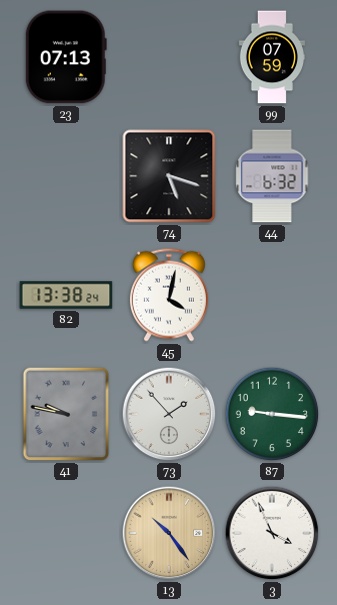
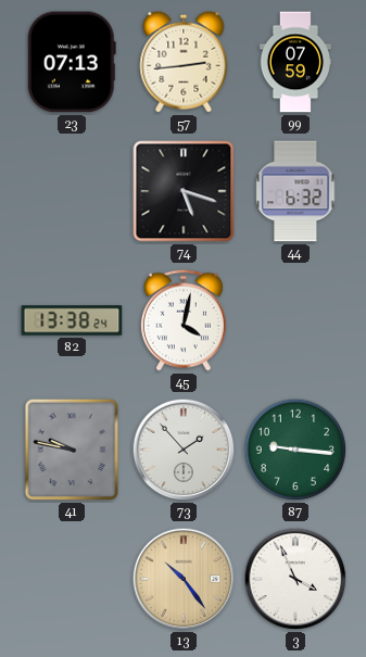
57: none -> 2:44 (184, 62)
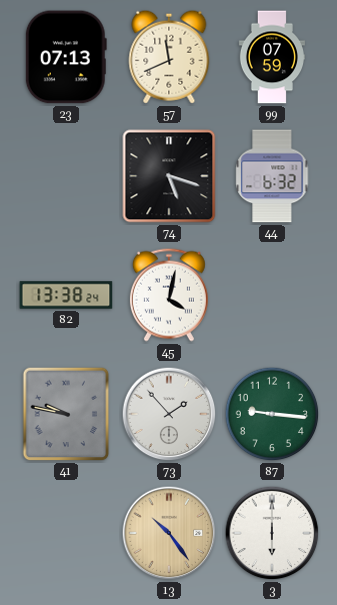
57: 2:44 -> 11:41 (169, 57)
3: 3:56 -> 6:00 (272, 533)
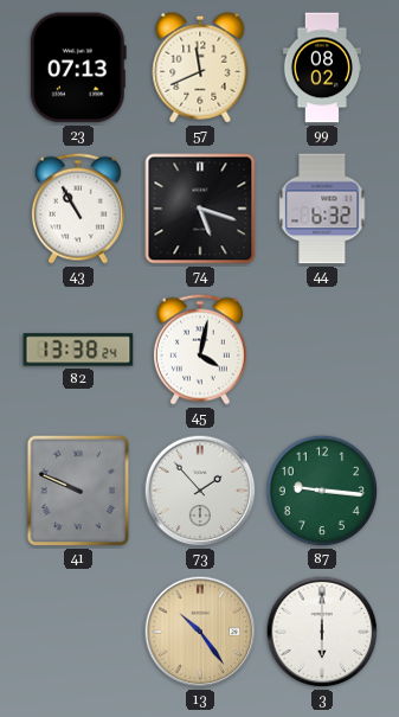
99: 07:59 -> 08:02 (321, 68)
43: none -> 10:55 (78, 209)
41: 9:47 -> 9:49 (78, 491)
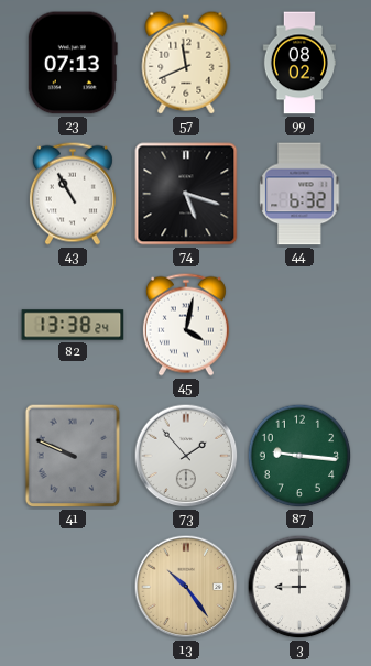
3: 6:00 -> 9:00 (299, 587)
